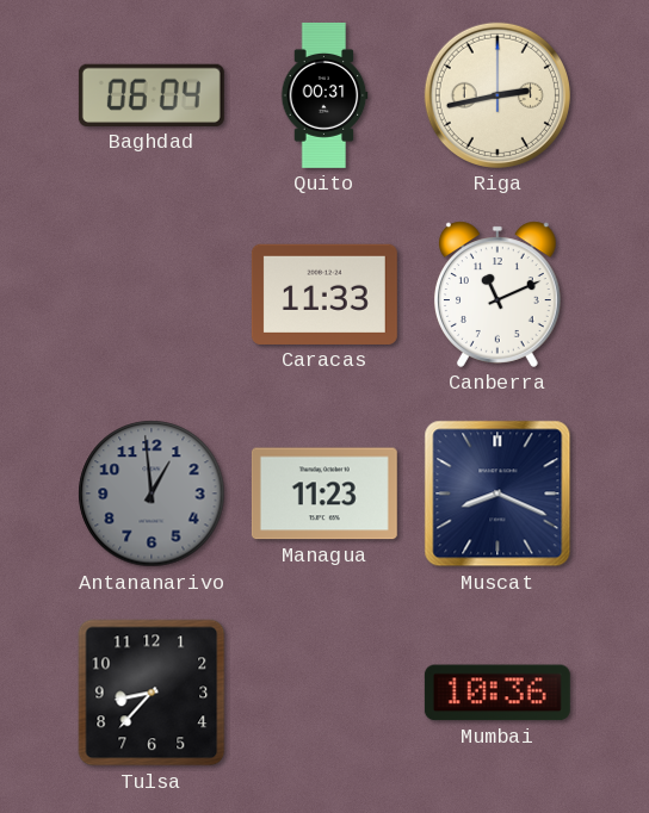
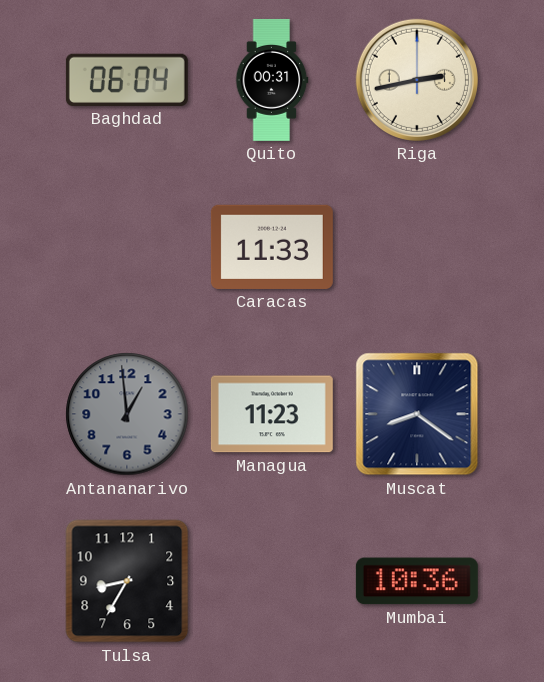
Canberra: 11:11 -> none (497, 294)
Muscat: 8:19 -> 8:21 (417, 414)
Tulsa: 8:37 -> 8:35 (127, 581)
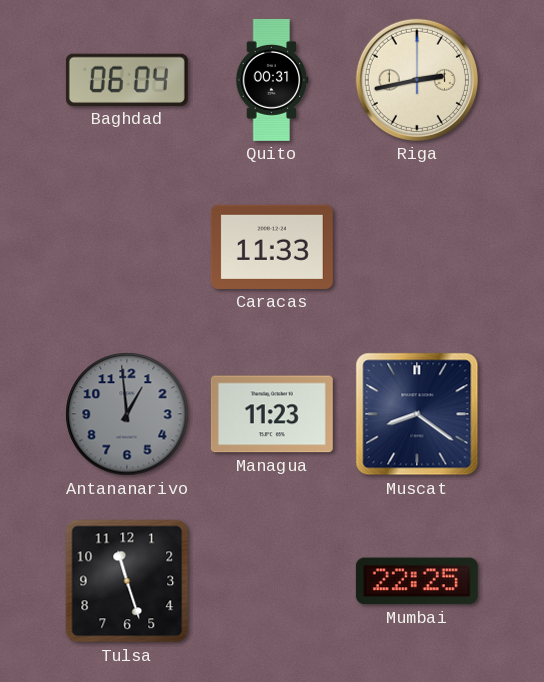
Tulsa: 8:35 -> 11:27 (127, 581)
Mumbai: 10:36 -> 22:25 (417, 581)
